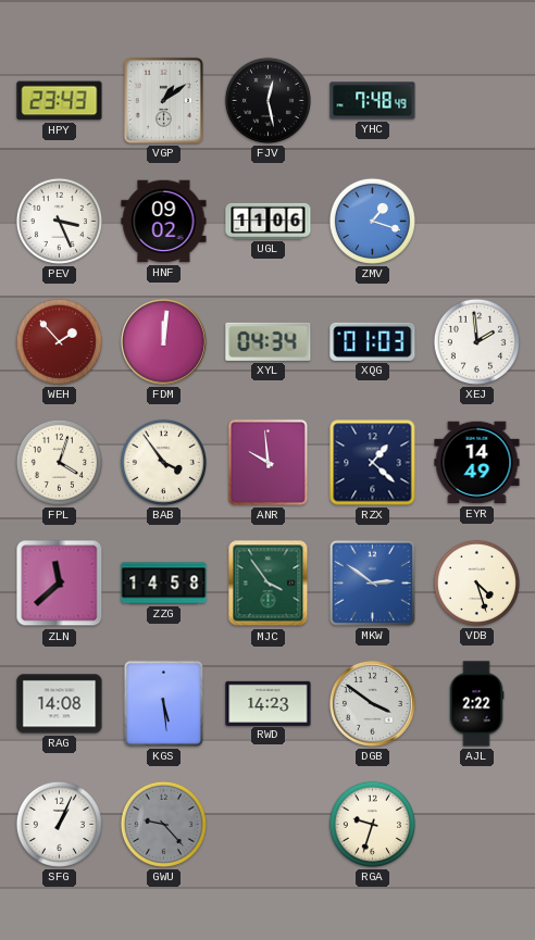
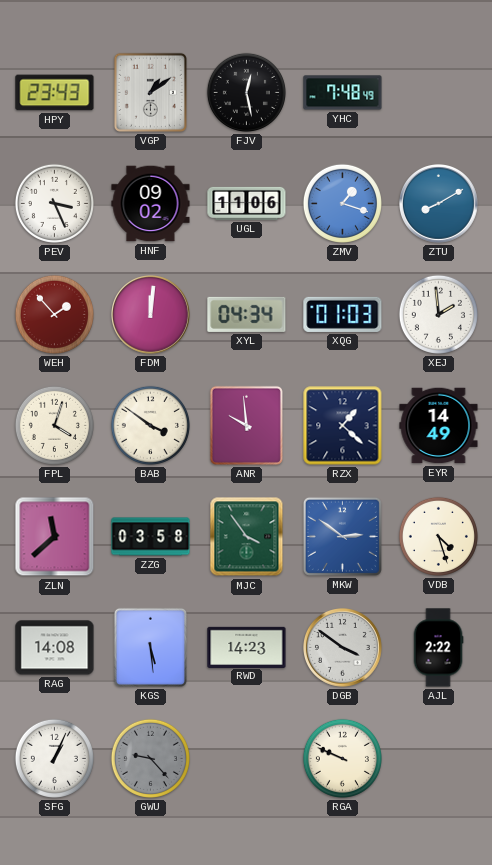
ZTU: none -> 8:10 (439, 204)
BAB: 3:54 -> 3:51 (150, 425)
ZZG: 14:58 -> 03:58 (151, 537)
RGA: 9:33 -> 9:49 (342, 758)
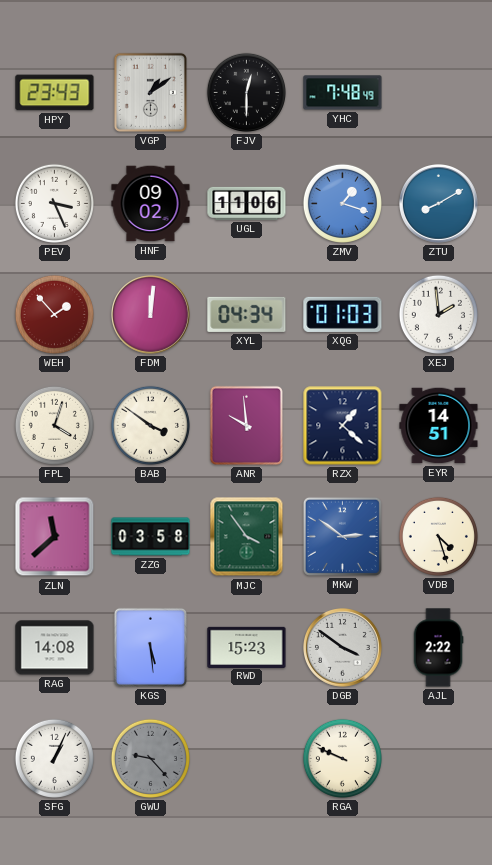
FJV: 12:28 -> 12:30 (246, 92)
EYR: 14:49 -> 14:51 (439, 426)
RWD: 14:23 -> 15:23 (247, 647)
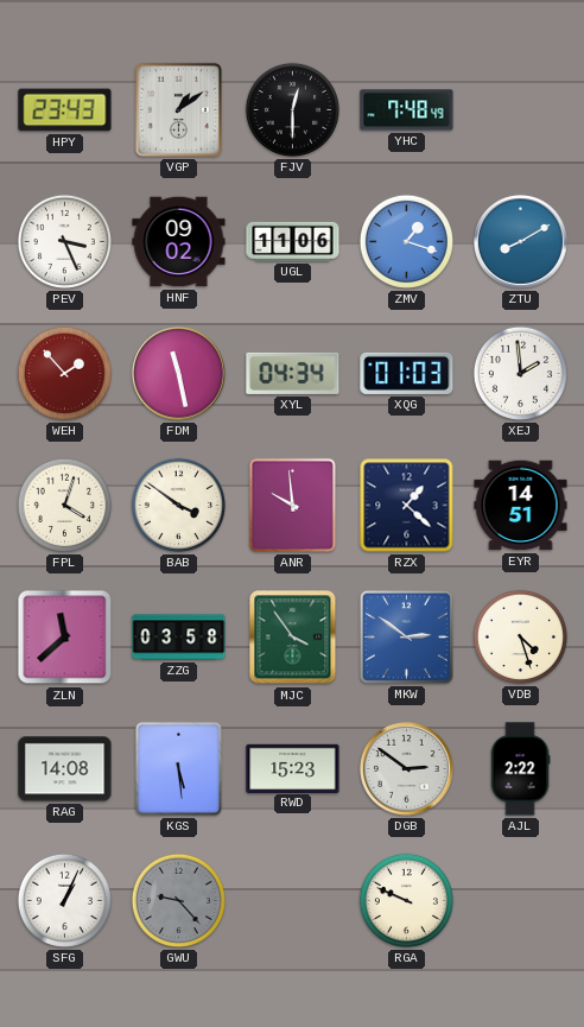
FDM: 12:01 -> 11:28 (179, 374)
DGB: 3:51 -> 2:51 (407, 769)
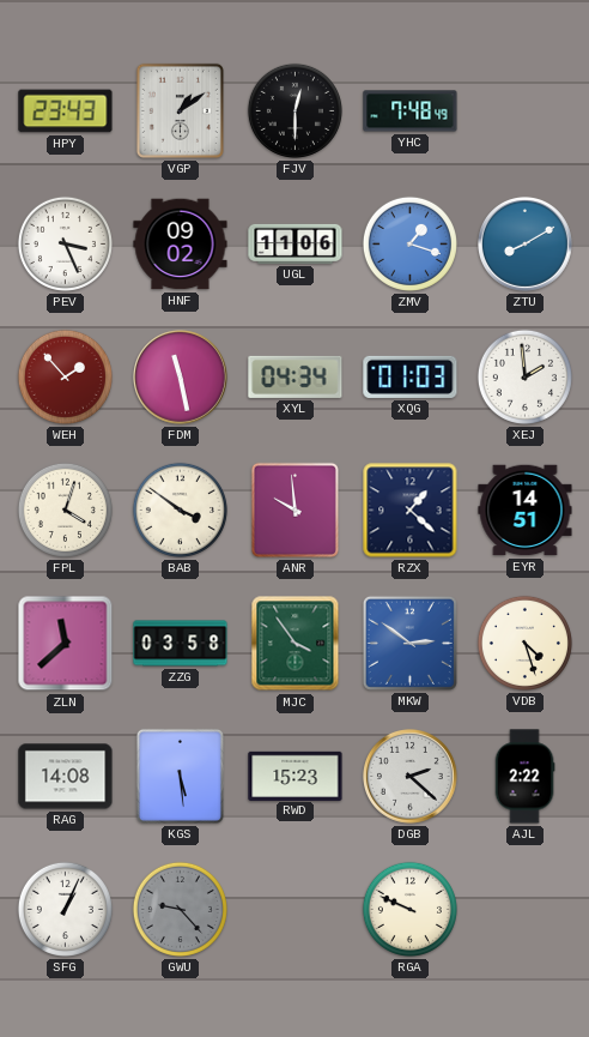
DGB: 2:51 -> 2:22 (411, 777)
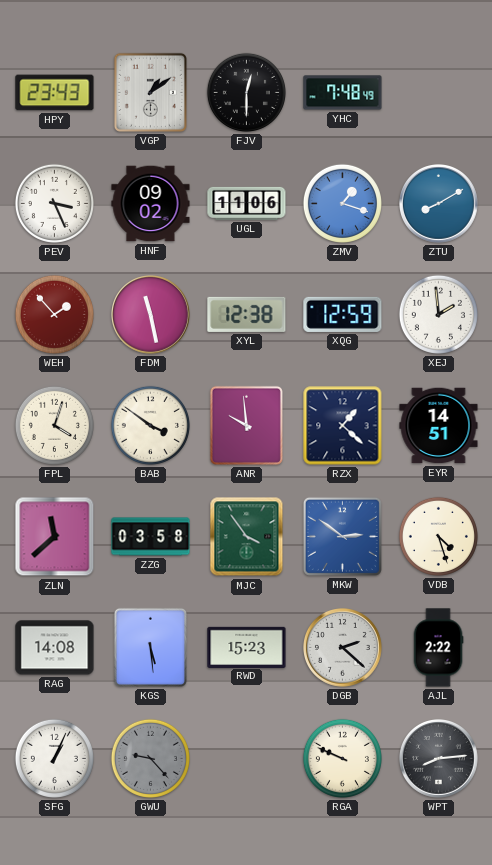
XYL: 04:34 -> 12:38 (247, 314)
XQG: 01:03 -> 12:59 (343, 314)
WPT: none -> 8:14 (439, 759)
